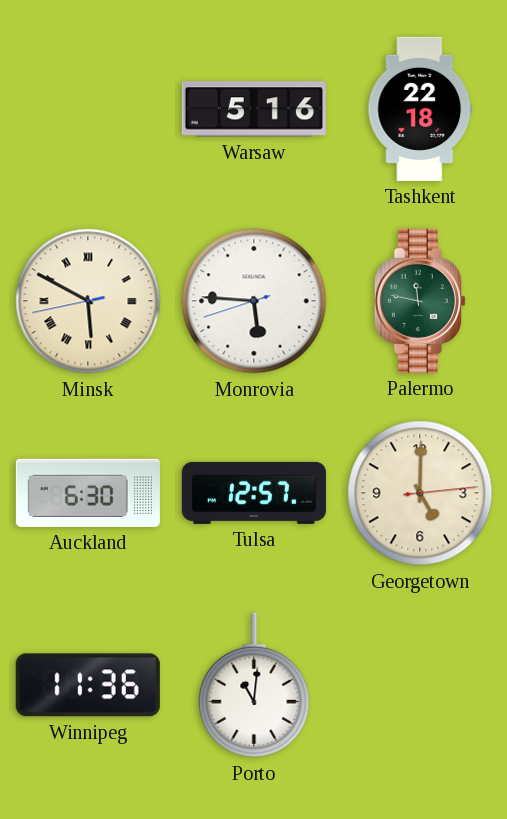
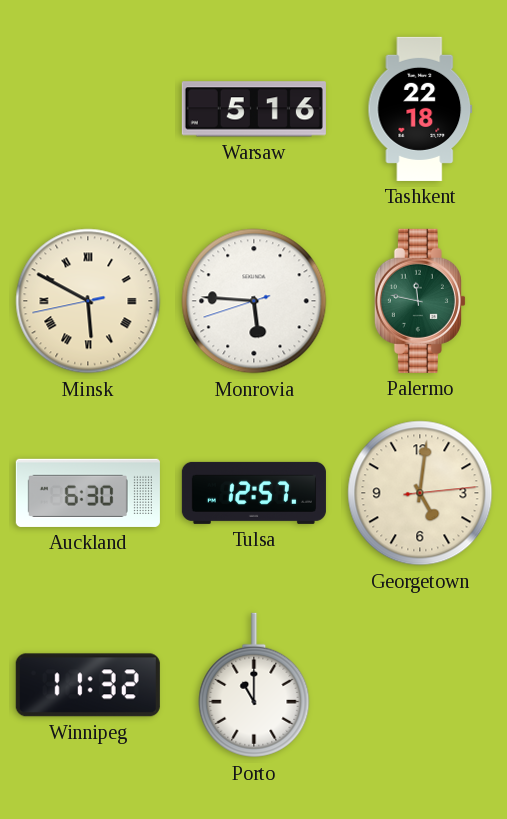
Georgetown: 5:00 -> 5:01 (420, 493)
Winnipeg: 11:36 -> 11:32 (88, 685)
Porto: 11:01 -> 11:00 (254, 685)
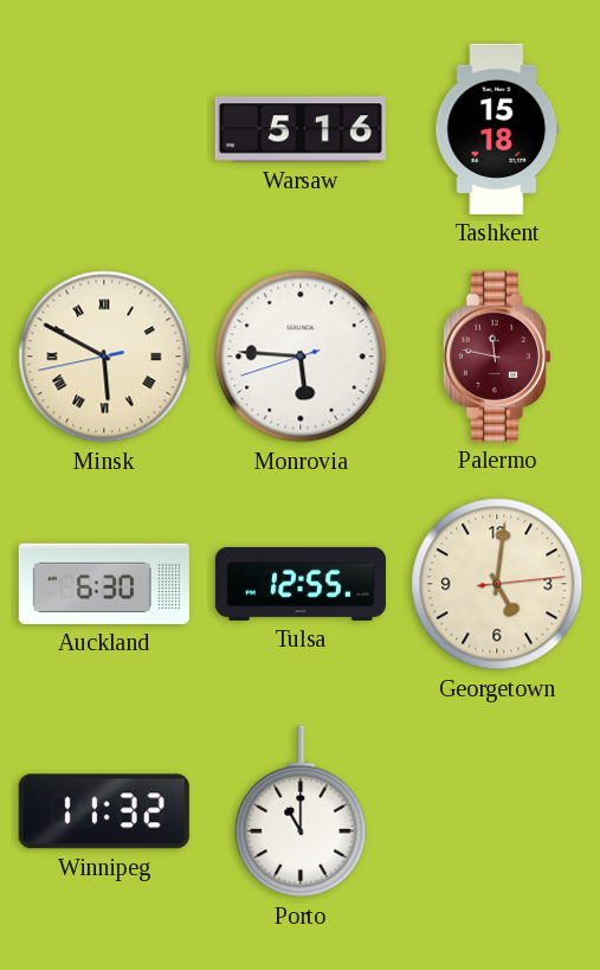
Tashkent: 22:18 -> 15:18 (497, 129)
Palermo dial: green -> burgundy (497, 356)
Tulsa: 12:57 -> 12:55 (301, 584)
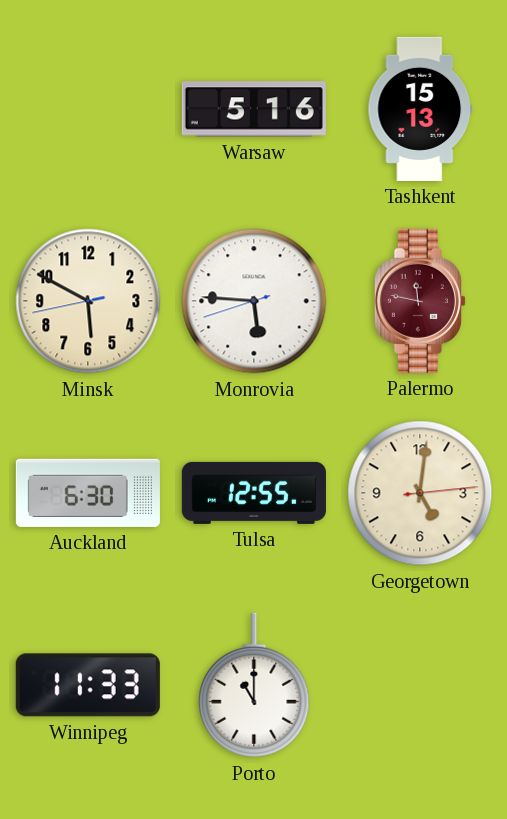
Tashkent: 15:18 -> 15:13 (420, 109)
Minsk numerals: Roman -> Arabic (88, 301)
Winnipeg: 11:32 -> 11:33 (88, 685)
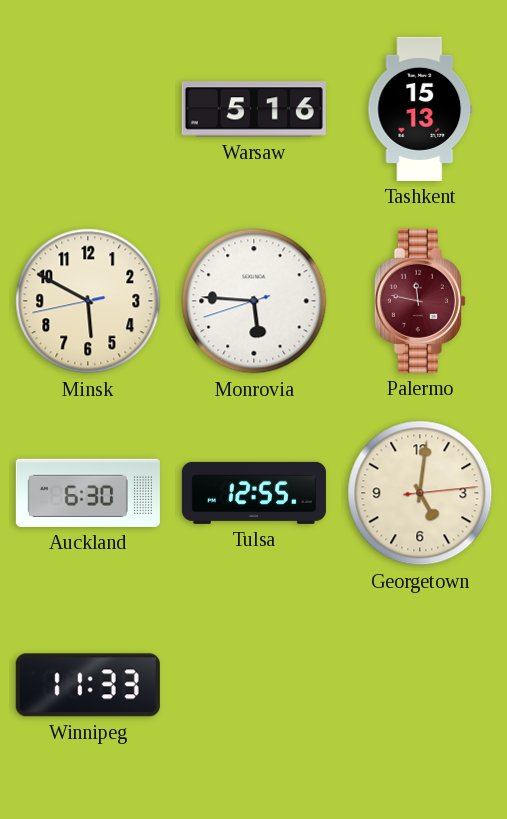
Porto: 11:00 -> none (254, 685)
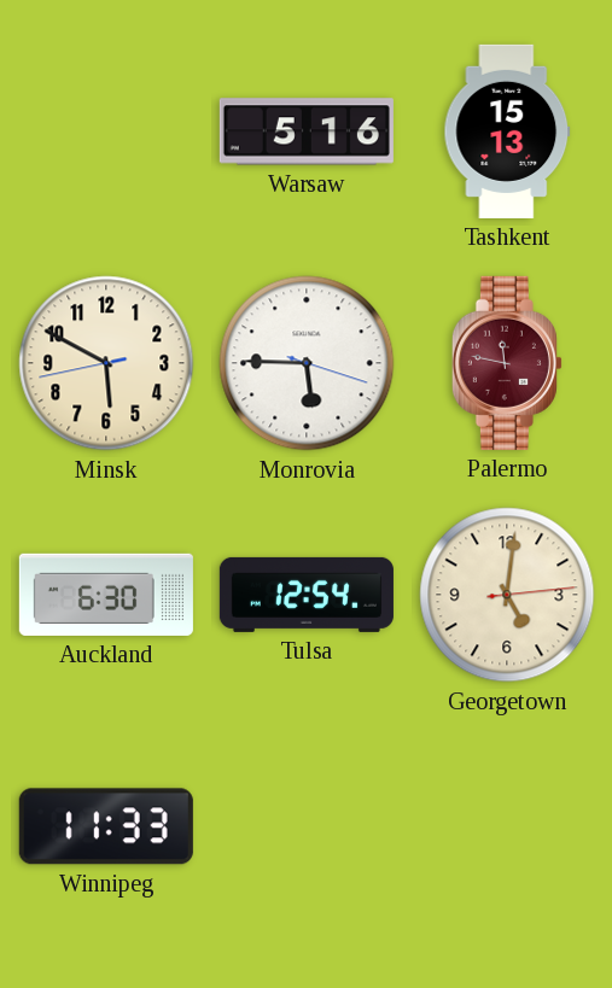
Monrovia: 5:45:42 -> 5:45:18 (307, 363)
Tulsa: 12:55 -> 12:54 (307, 595)
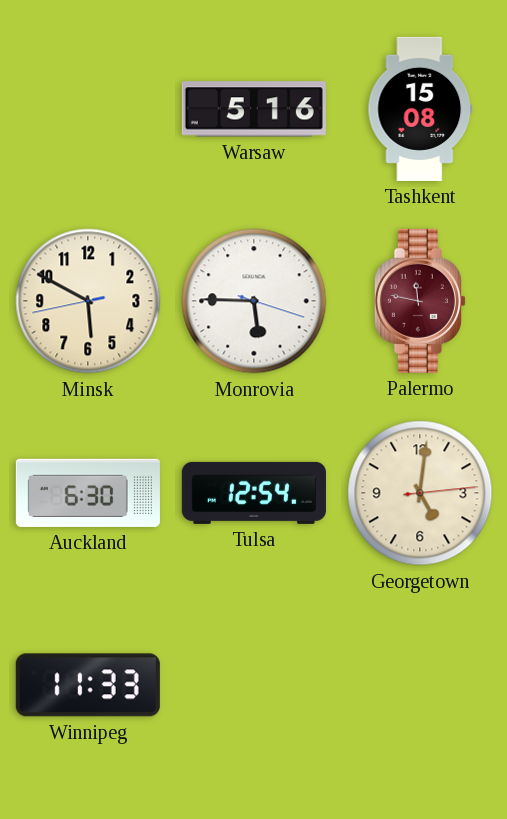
Tashkent: 15:13 -> 15:08 (420, 109)
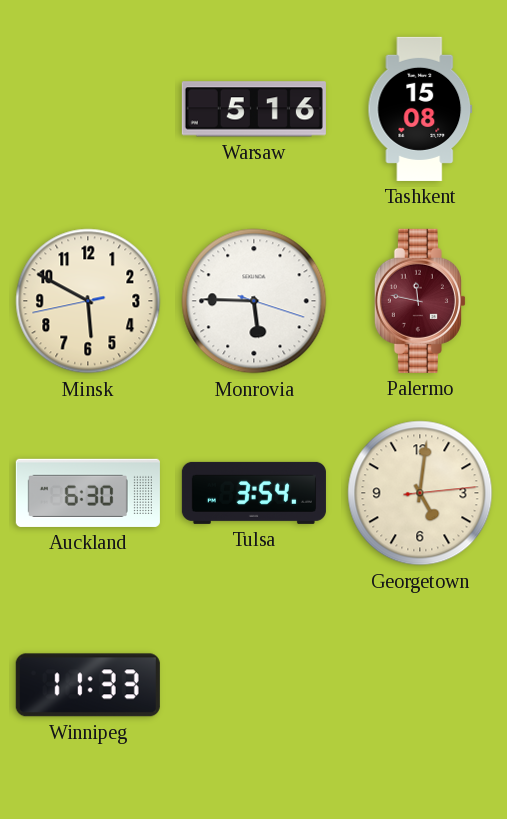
Tulsa: 12:54 -> 3:54 (254, 493)
